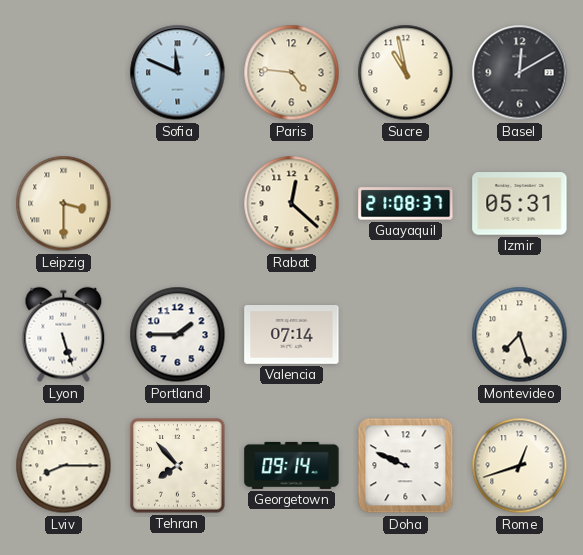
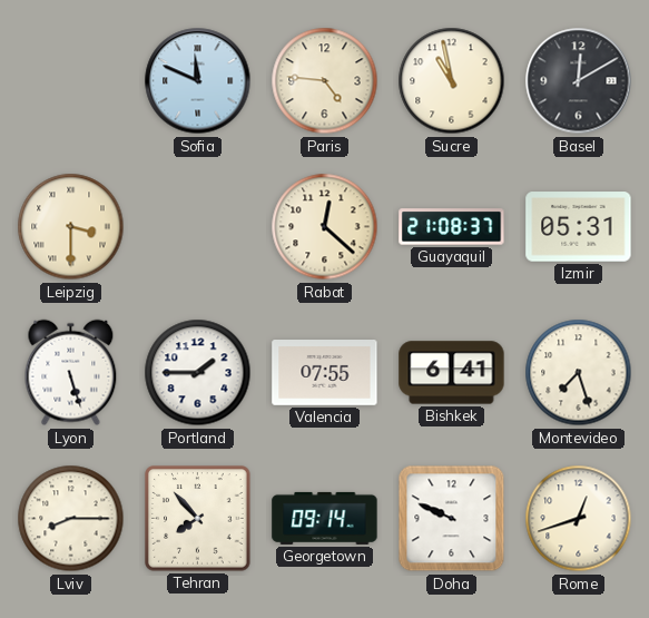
Valencia: 07:14 -> 07:55 (325, 373)
Bishkek: none -> 6:41 (452, 373)
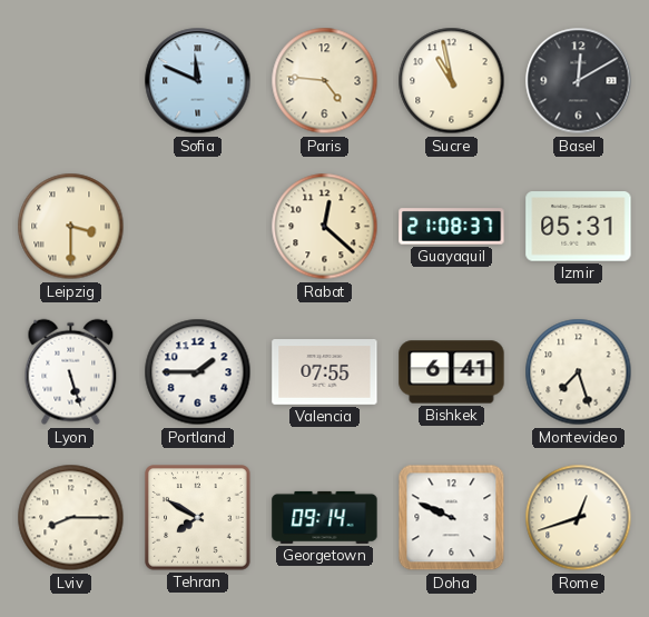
Tehran: 7:53 -> 7:50 (198, 518)
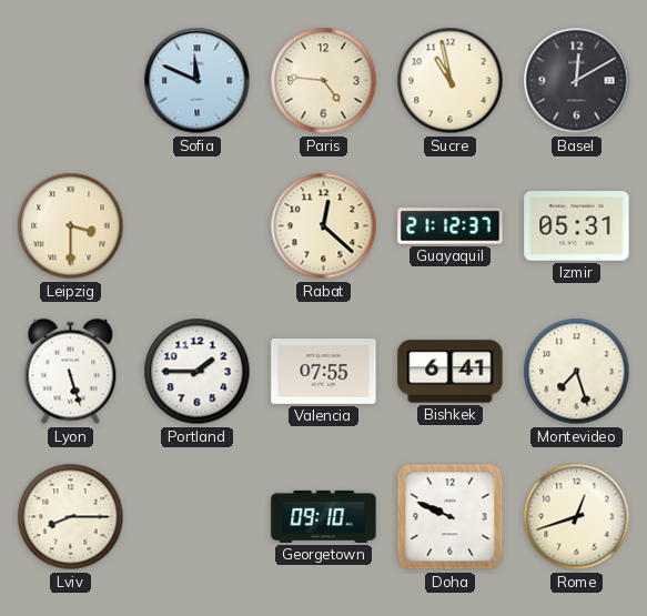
Guayaquil: 21:08 -> 21:12 (451, 226)
Tehran: 7:50 -> none (198, 518)
Georgetown: 09:14 -> 09:10 (324, 516)
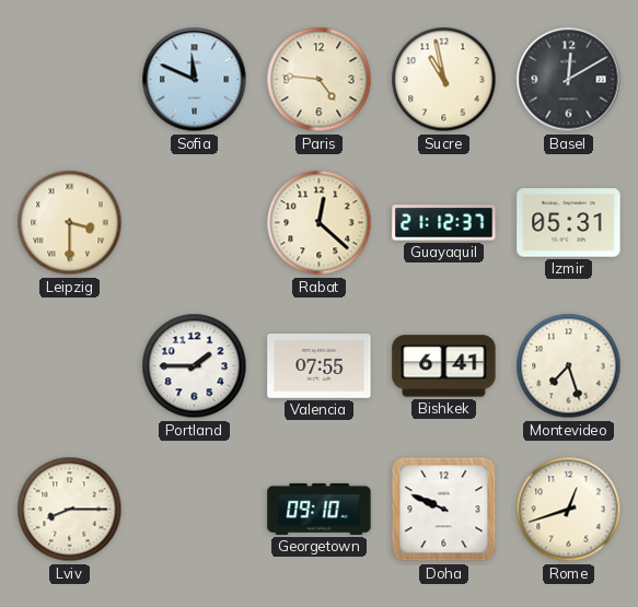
Lyon: 5:27 -> none (71, 372)
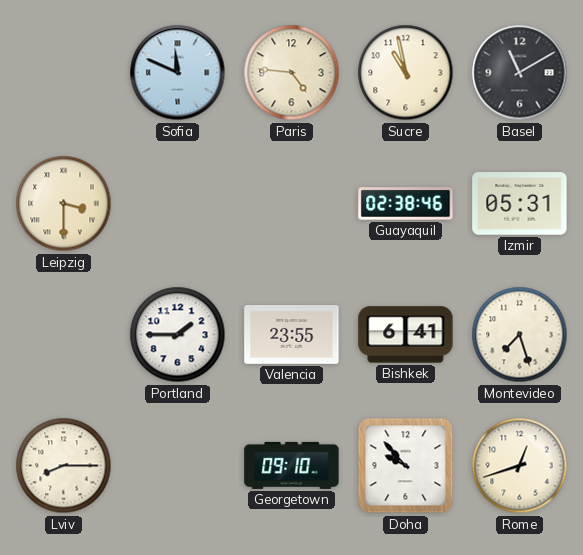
Basel: 12:10 -> 11:10 (520, 73)
Rabat: 12:22 -> none (320, 223)
Guayaquil: 21:12 -> 02:38 (406, 204)
Valencia: 07:55 -> 23:55 (292, 335)
Doha: 9:49 -> 9:53 (406, 466)
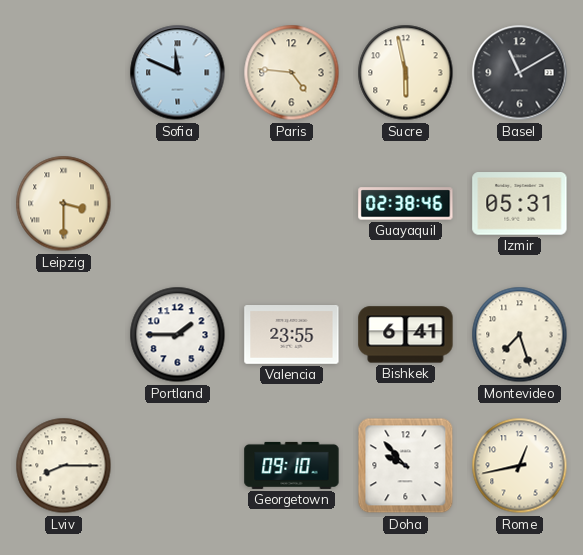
Sucre: 10:58 -> 5:58 (406, 73)
Rome: 12:42 -> 12:43 (520, 466)
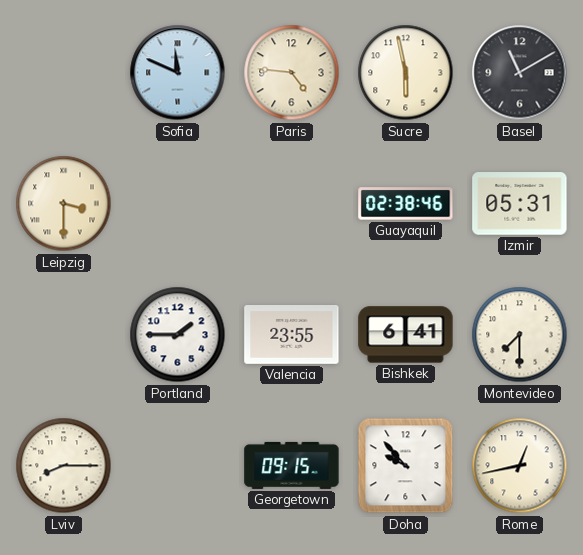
Montevideo: 7:27 -> 7:30 (520, 335)
Georgetown: 09:10 -> 09:15 (292, 465)
